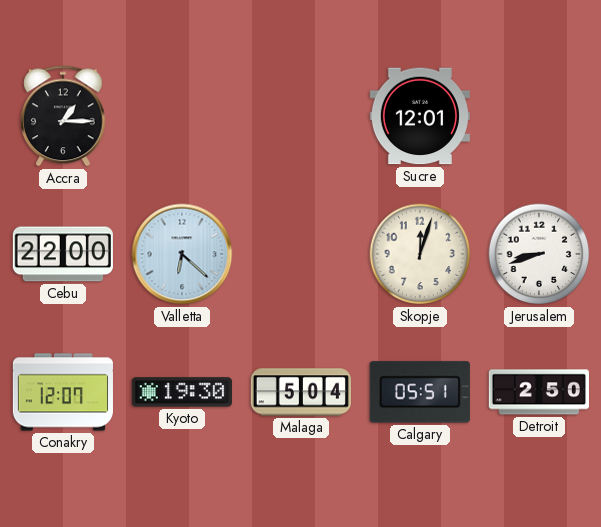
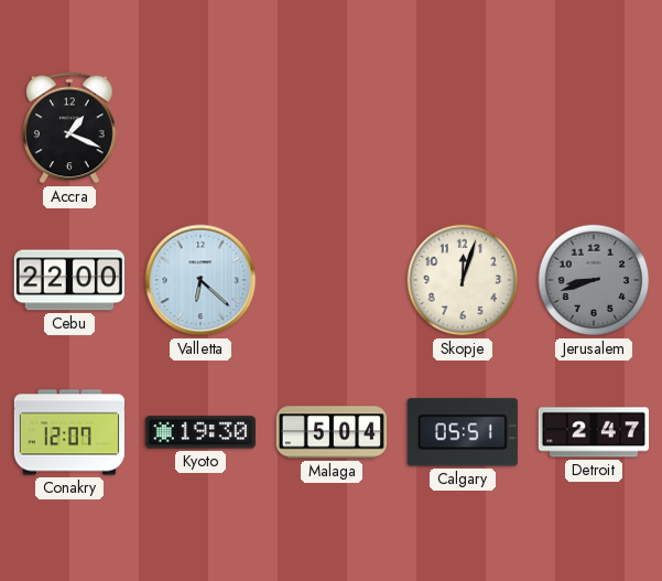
Accra: 1:15 -> 1:19 (69, 128)
Sucre: 12:01 -> none (420, 116)
Jerusalem dial: white -> grey (594, 280)
Detroit: 2:50 -> 2:47 (594, 432)
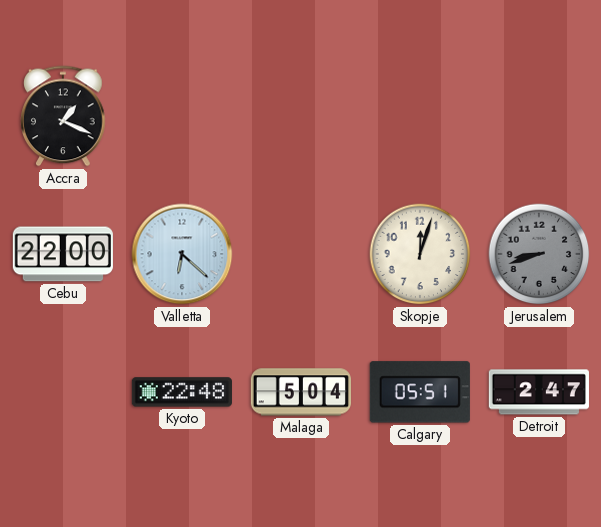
Conakry: 12:07 -> none (69, 432)
Kyoto: 19:30 -> 22:48 (182, 392)
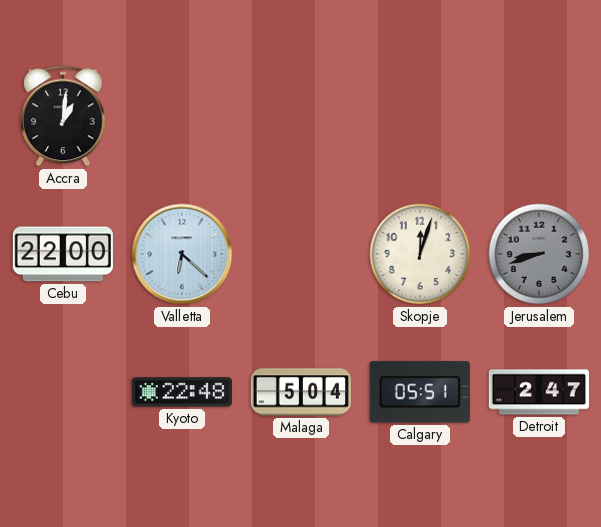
Accra: 1:19 -> 1:01 (63, 116)
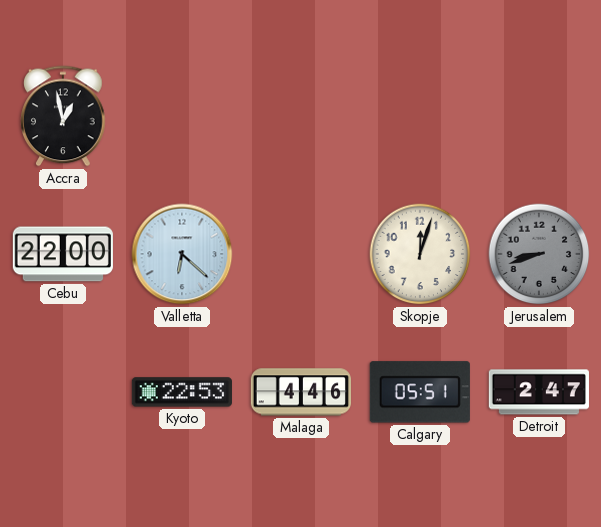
Accra: 1:01 -> 12:58 (63, 116)
Kyoto: 22:48 -> 22:53 (182, 392)
Malaga: 5:04 -> 4:46 (300, 392)
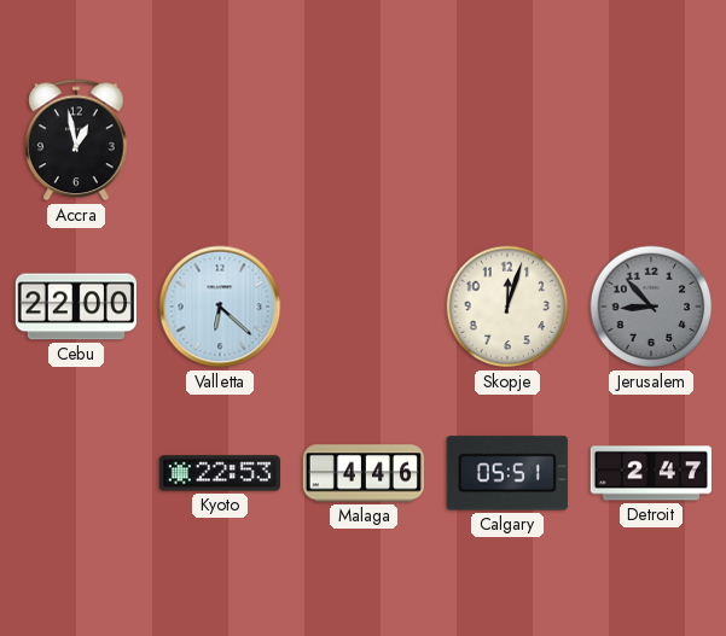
Jerusalem: 8:42 -> 8:53 (651, 307)
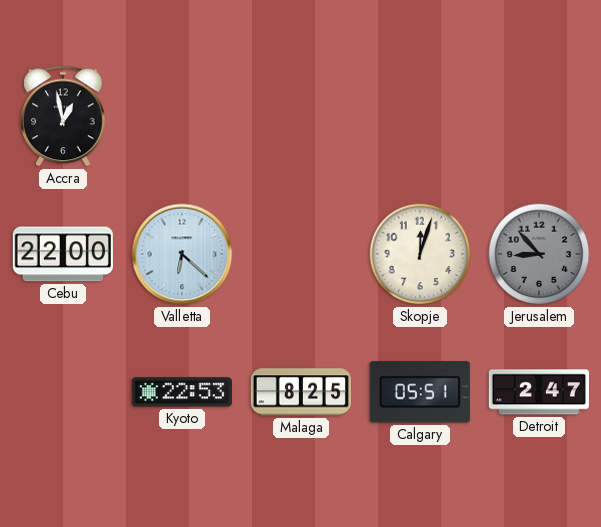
Malaga: 4:46 -> 8:25 (300, 392)
